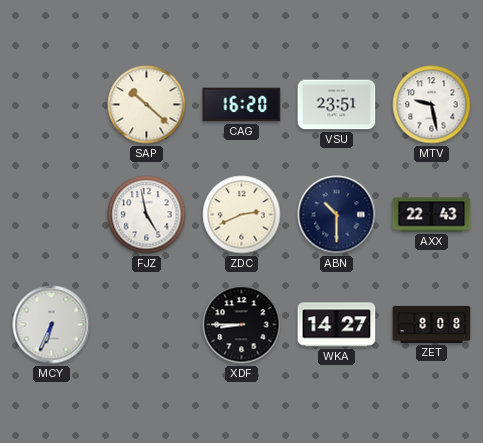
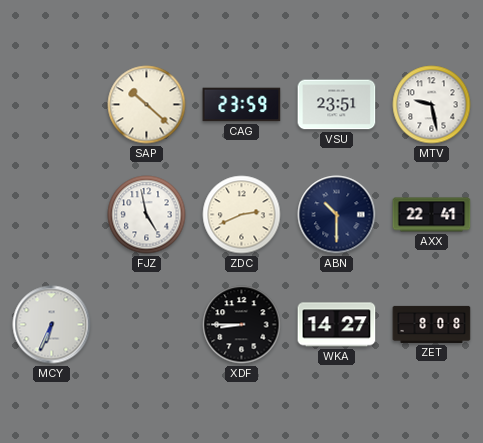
CAG: 16:20 -> 23:59 (242, 105)
AXX: 22:43 -> 22:41 (432, 215)
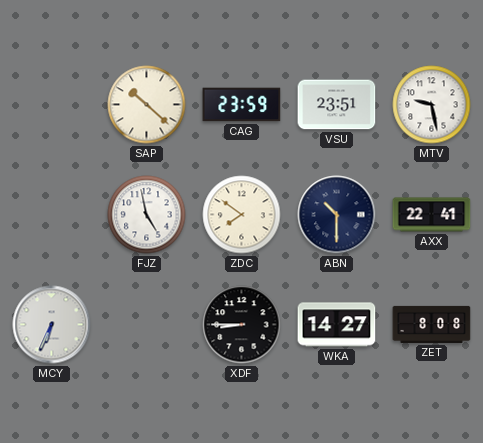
ZDC: 2:41 -> 7:51 (242, 215)
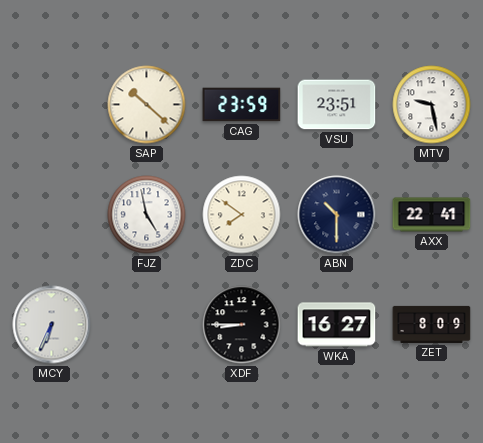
WKA: 14:27 -> 16:27 (337, 325)
ZET: 8:08 -> 8:09 (432, 324)
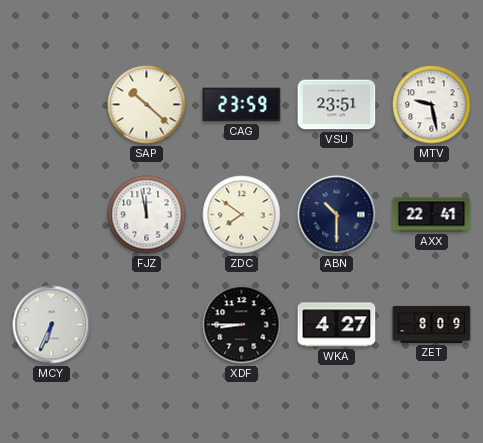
FJZ: 4:58 -> 11:58 (147, 215)
WKA: 16:27 -> 4:27 (337, 325)
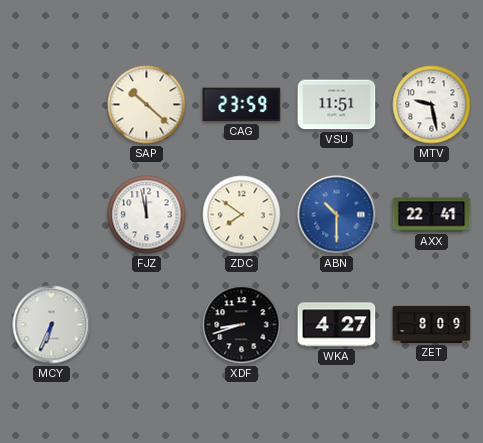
VSU: 23:51 -> 11:51 (337, 105)
ABN dial: navy -> blue (337, 215)
XDF: 8:45 -> 8:42 (242, 325)
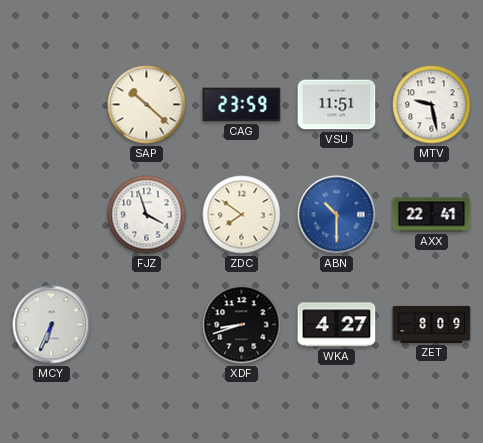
FJZ: 11:58 -> 3:57 (147, 215)
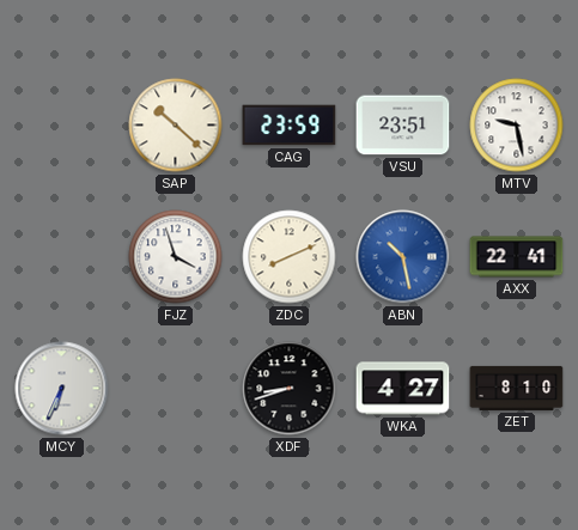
VSU: 11:51 -> 23:51 (403, 126)
ZDC: 7:51 -> 8:11 (290, 257)
ABN: 10:30 -> 10:28 (403, 257)
ZET: 8:09 -> 8:10 (517, 388)
